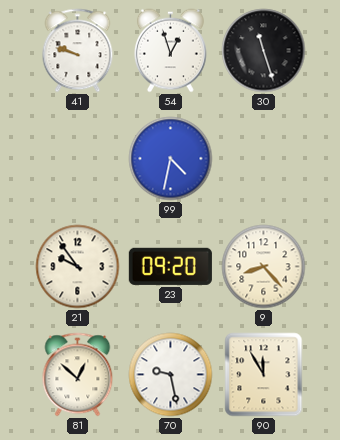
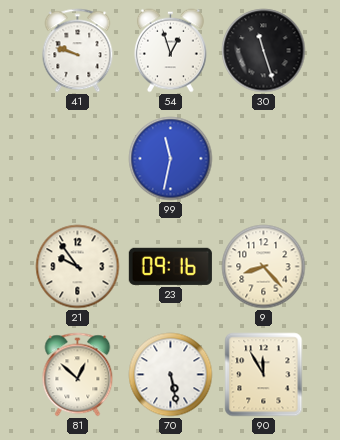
99: 4:32 -> 11:32 (171, 159)
23: 09:20 -> 09:16 (170, 266)
70: 9:28 -> 5:28 (171, 375)
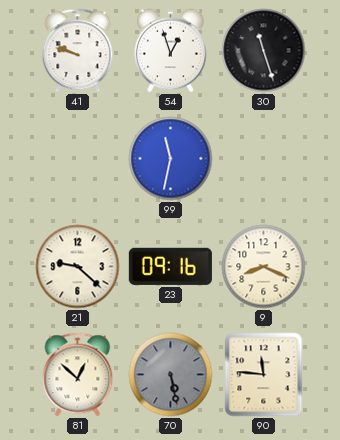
21: 9:54 -> 9:22 (78, 267)
9: 8:23 -> 8:19 (264, 267)
70 dial: white -> grey (171, 375)
90: 11:55 -> 11:46 (264, 375)
